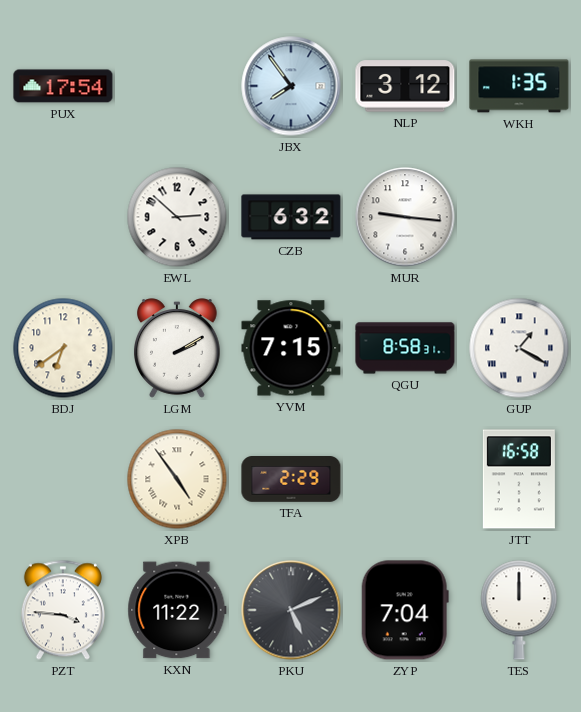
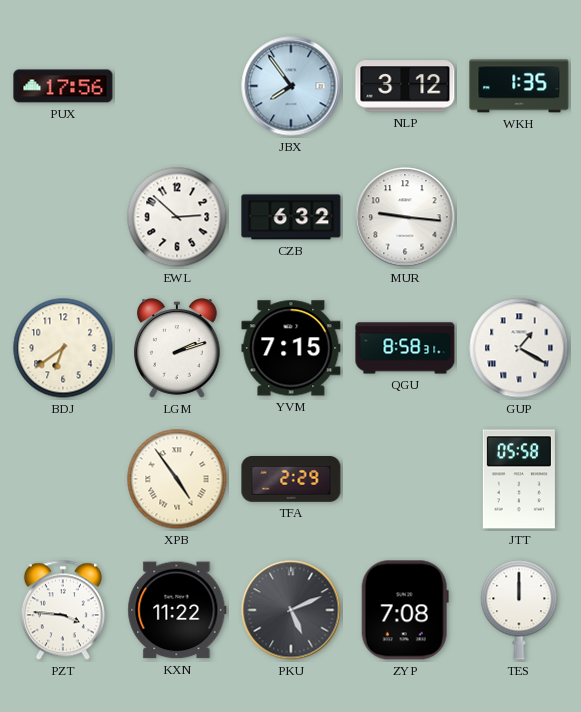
PUX: 17:54 -> 17:56 (63, 86)
LGM: 2:10 -> 2:12 (178, 348)
JTT: 16:58 -> 05:58 (519, 479)
ZYP: 7:04 -> 7:08 (405, 610)
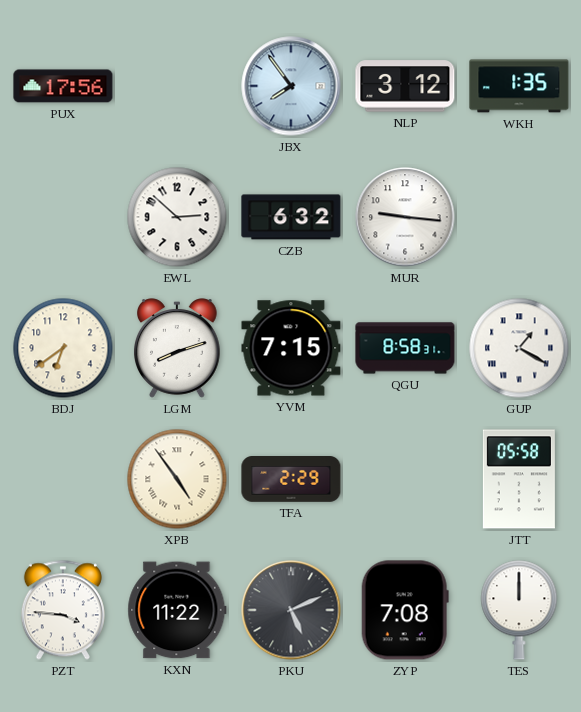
LGM: 2:12 -> 8:12 (178, 348)
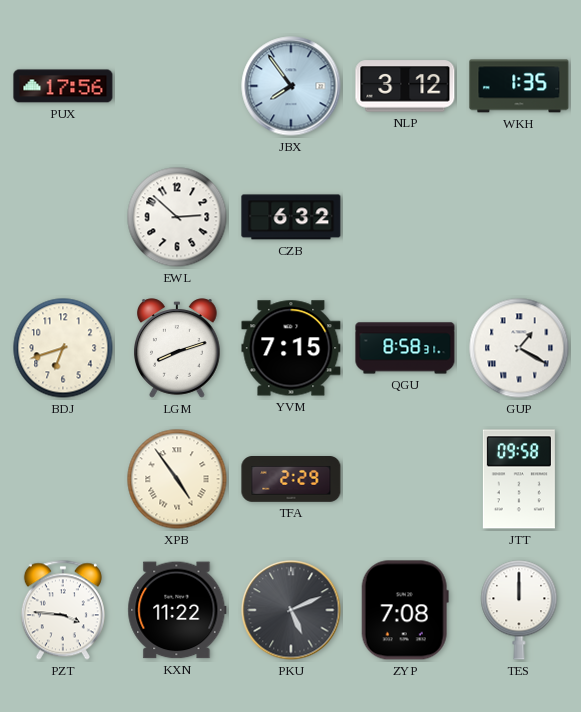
MUR: 9:16 -> none (405, 217)
BDJ: 6:39 -> 6:42 (63, 348)
JTT: 05:58 -> 09:58 (519, 479)
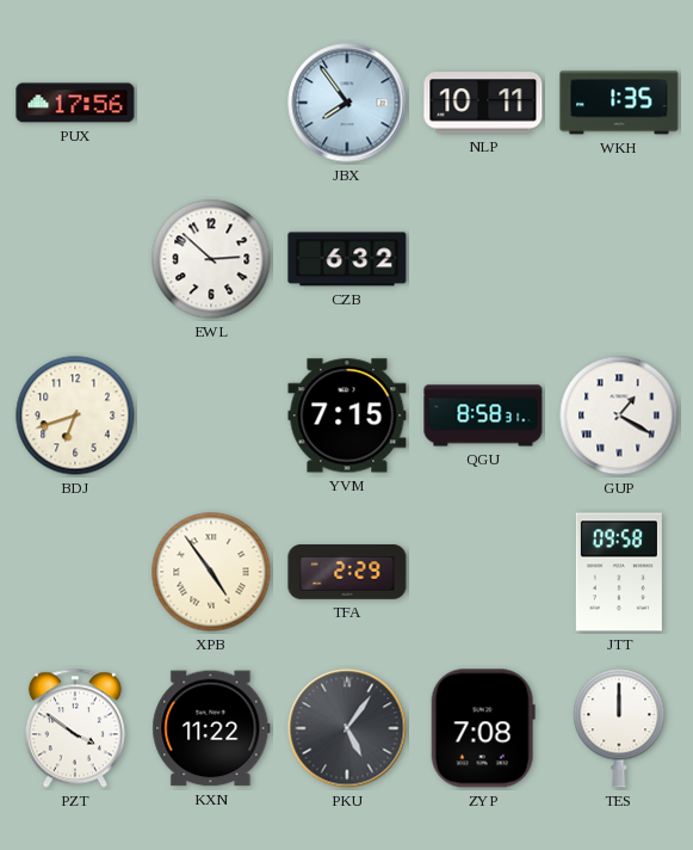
NLP: 3:12 -> 10:11 (483, 103)
LGM: 8:12 -> none (178, 348)
PZT: 3:46 -> 3:51 (75, 728)
PKU: 5:11 -> 5:06 (347, 728)
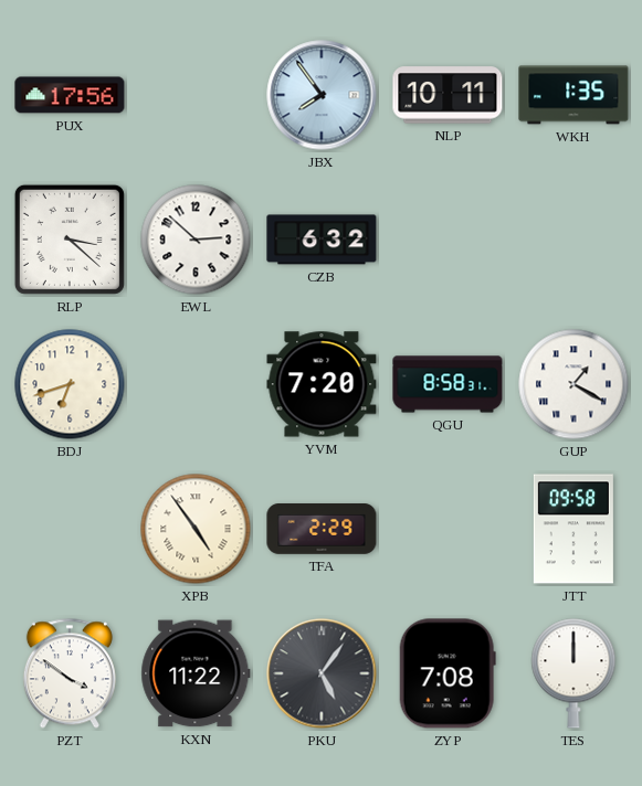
RLP: none -> 3:22 (70, 240)
YVM: 7:15 -> 7:20 (322, 384)
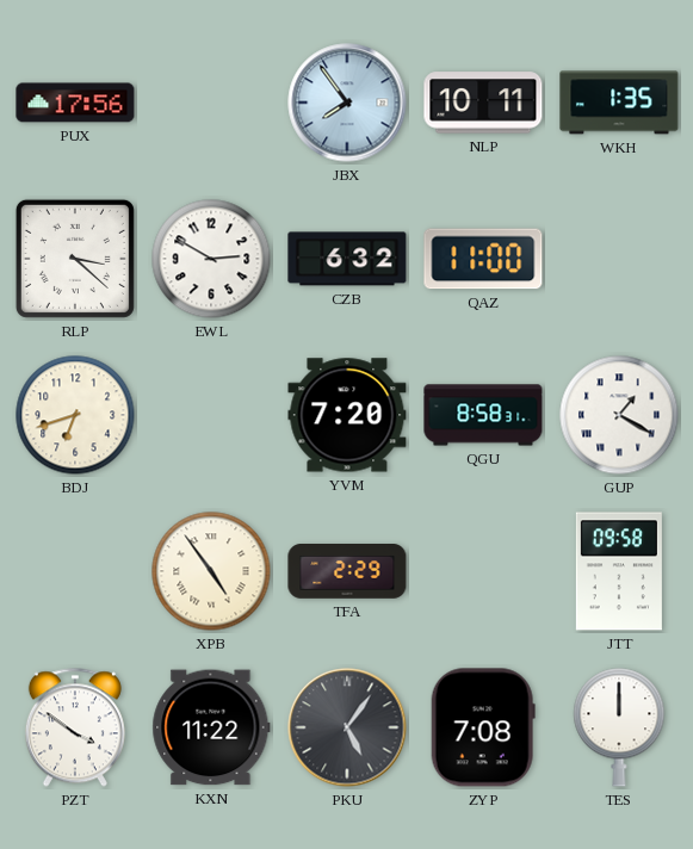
EWL: 2:52 -> 2:50 (211, 259)
QAZ: none -> 11:00 (483, 259)
